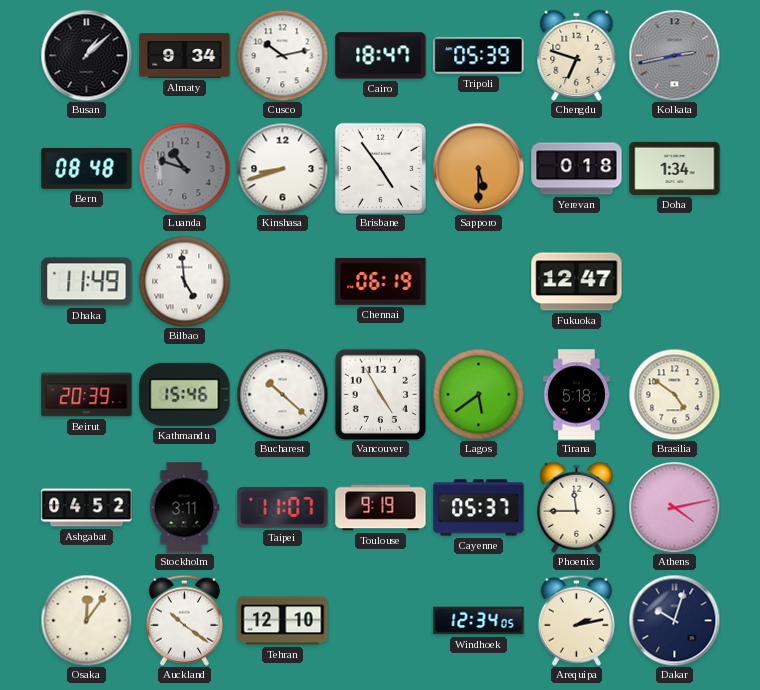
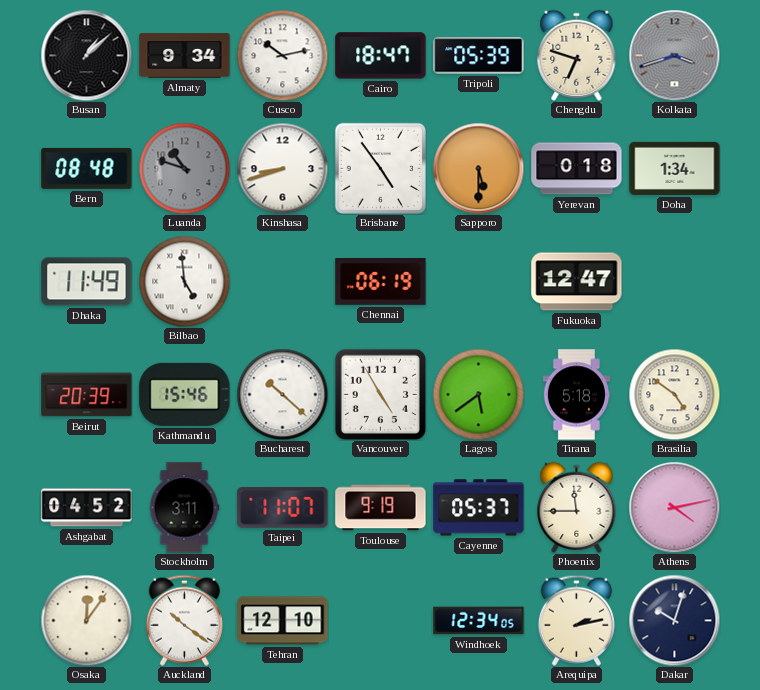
Kolkata: 2:43 -> 3:42 (674, 55)
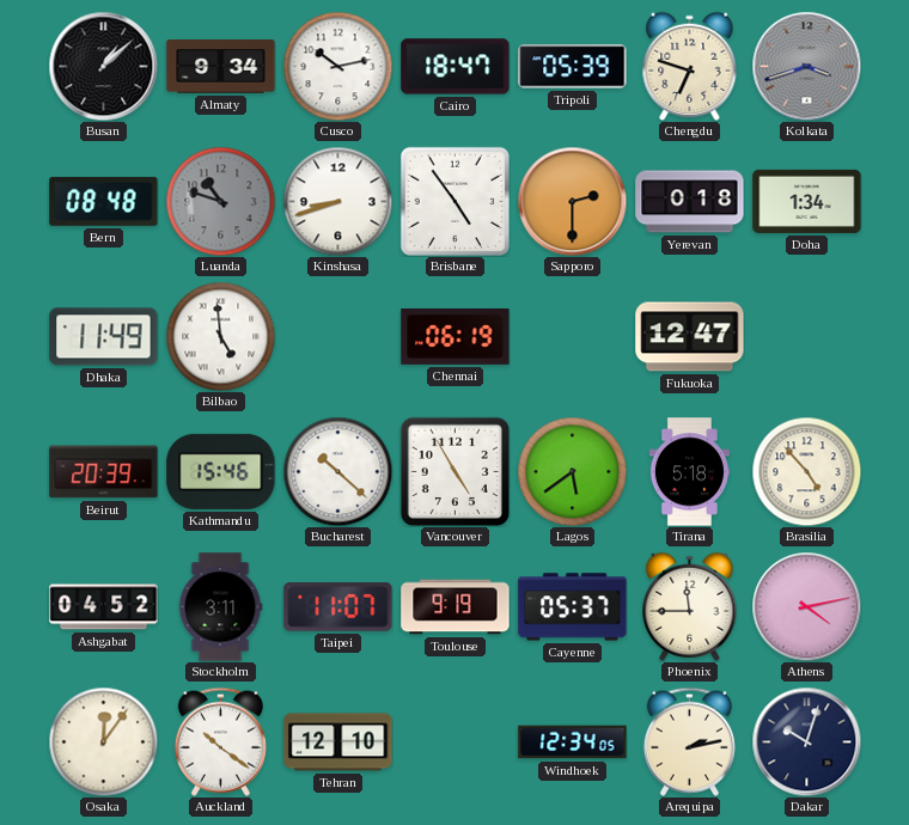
Sapporo: 5:30 -> 2:30 (572, 201)
Brasilia: 4:51 -> 4:53 (806, 471)
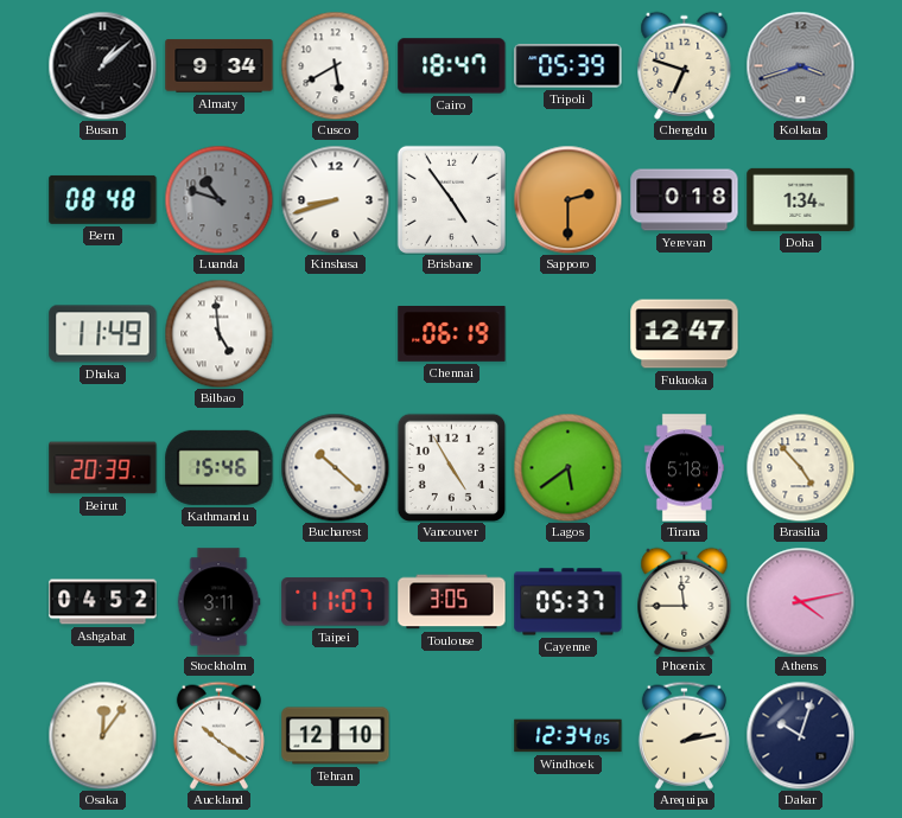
Cusco: 10:13 -> 5:40 (335, 65)
Toulouse: 9:19 -> 3:05 (452, 602)
